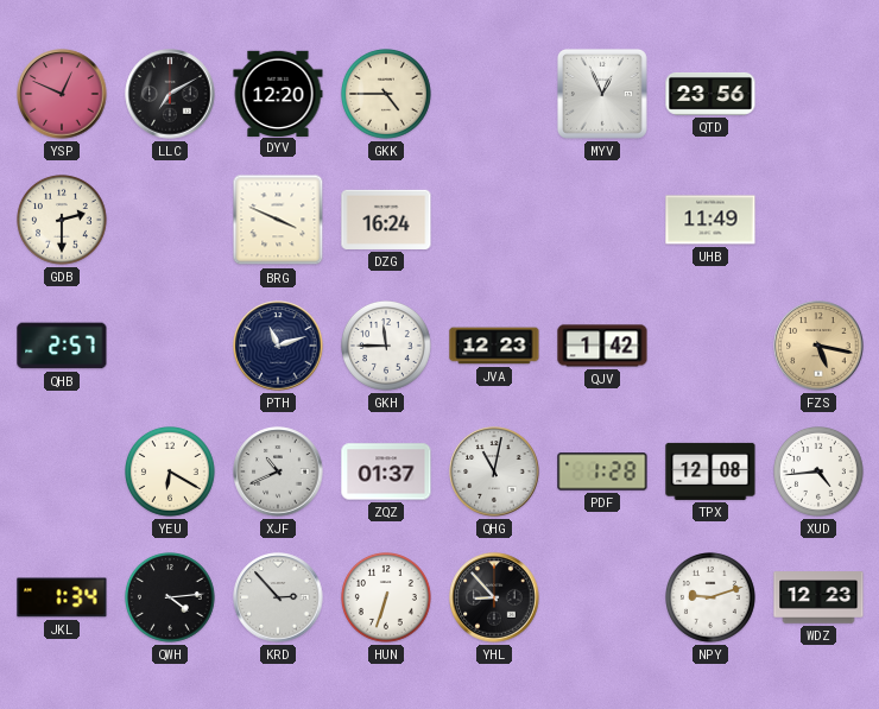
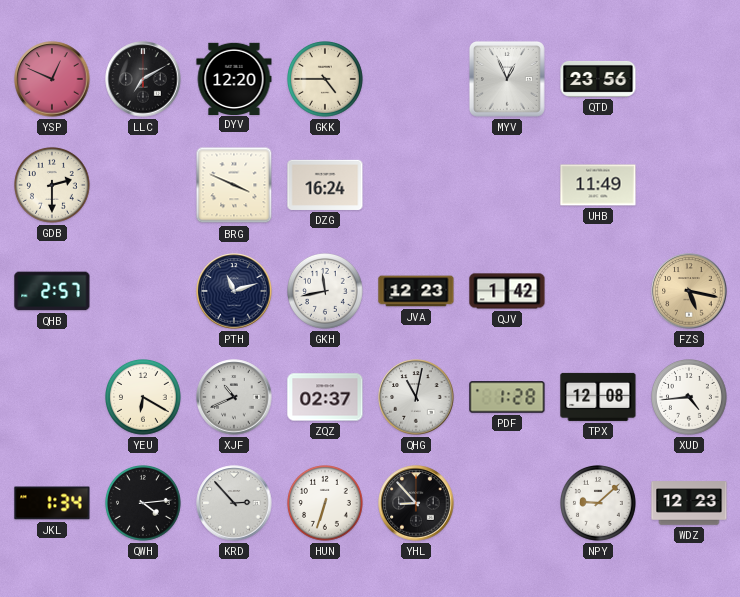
GKH: 11:45 -> 11:43 (326, 292)
ZQZ: 01:37 -> 02:37 (325, 397)
NPY: 9:12 -> 9:08 (599, 504)
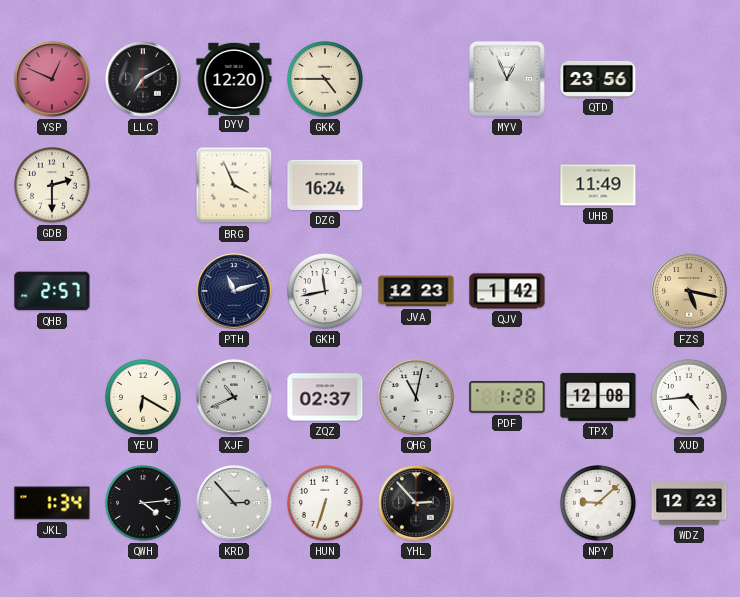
BRG: 3:49 -> 3:56 (234, 185)
YHL: 8:53 -> 2:53 (416, 503)
